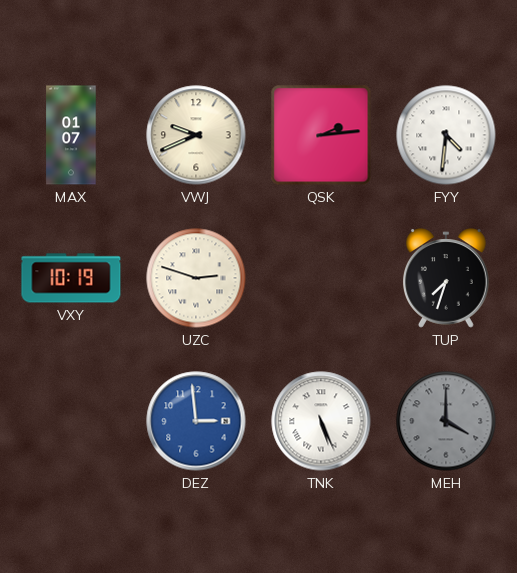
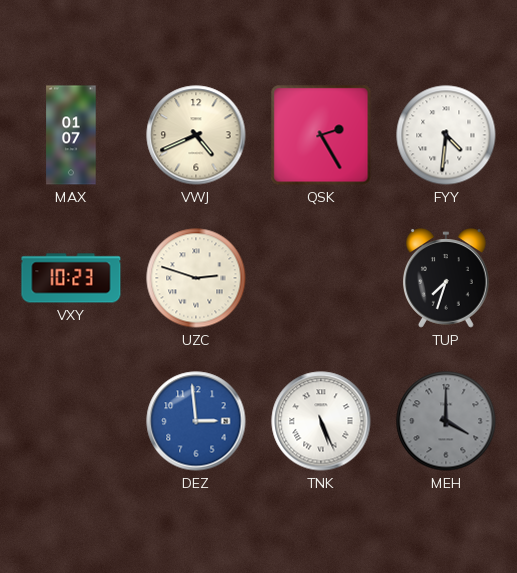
VWJ: 9:41 -> 4:41 (196, 135)
QSK: 2:14 -> 2:25 (321, 135)
VXY: 10:19 -> 10:23 (71, 278)
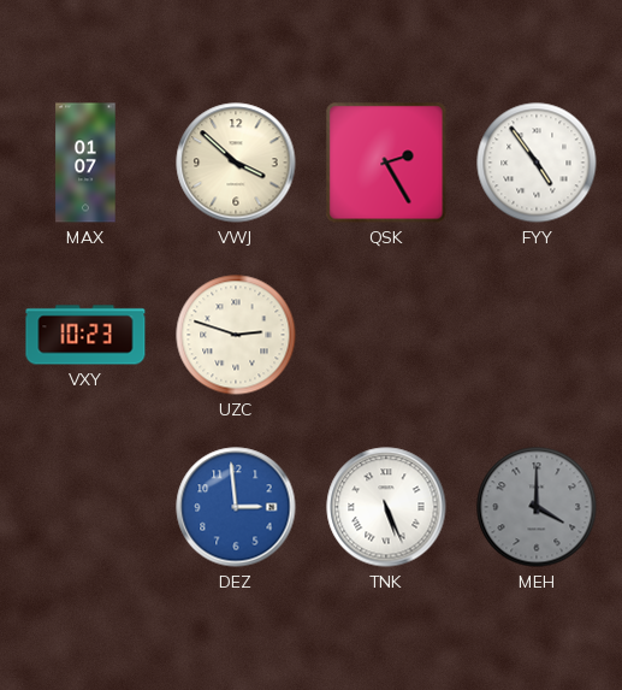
VWJ: 4:41 -> 3:52 (236, 163)
FYY: 4:31 -> 4:54 (537, 163)
TUP: 7:33 -> none (447, 278)
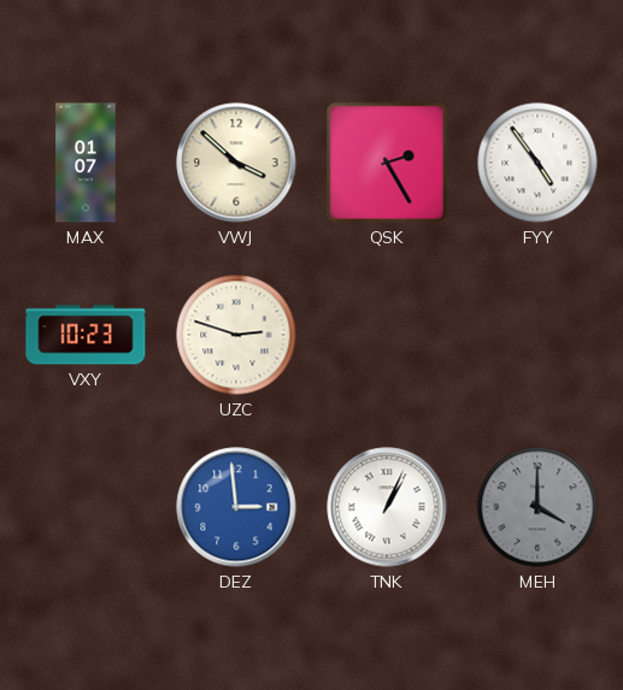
TNK: 5:26 -> 1:04 (387, 507)
